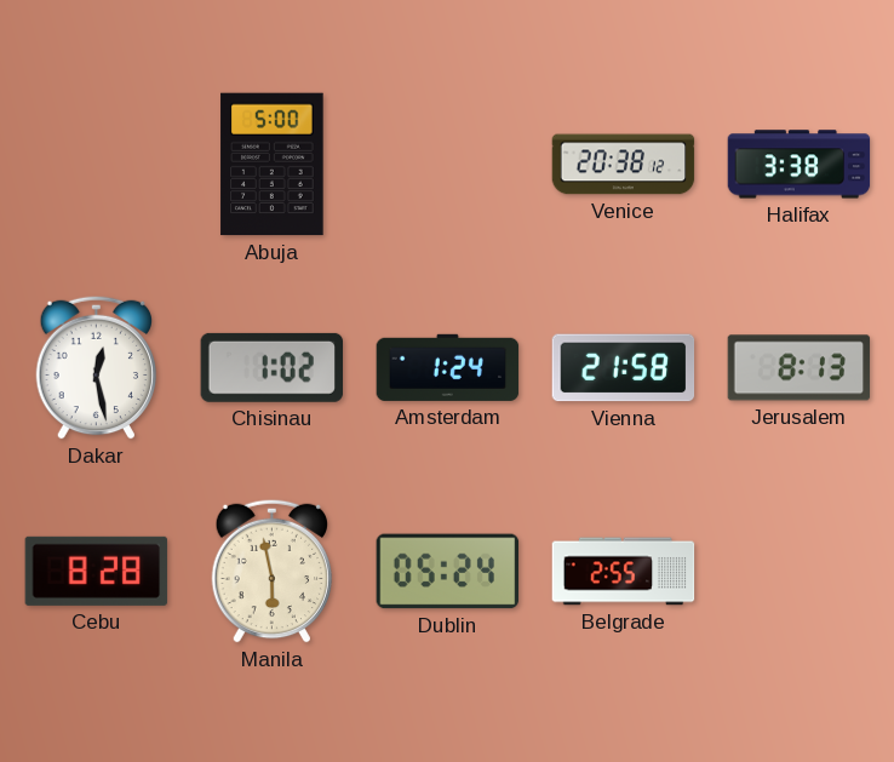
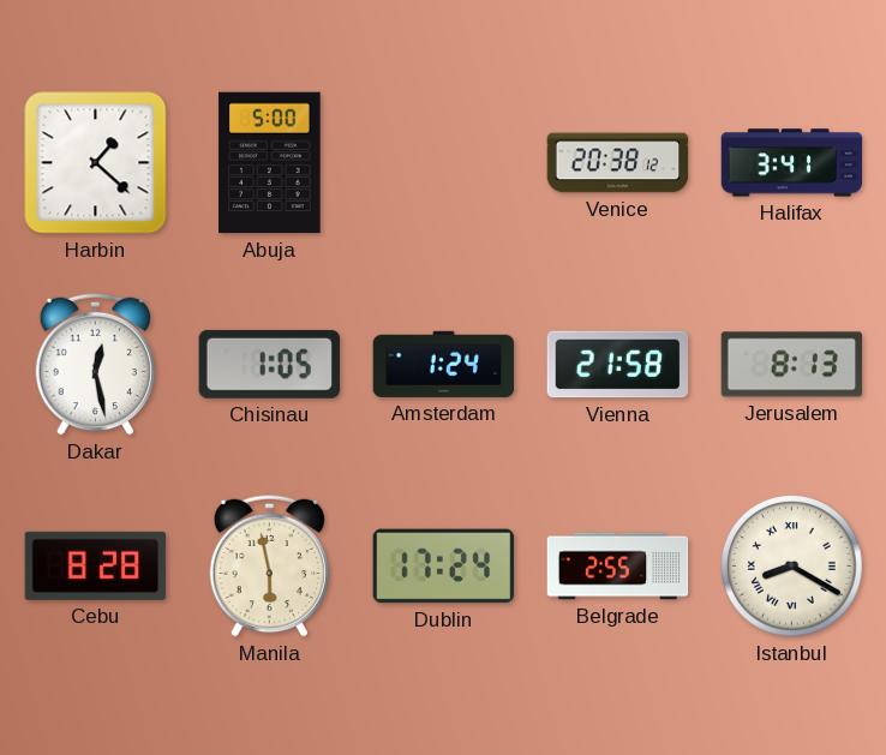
Harbin: none -> 1:22 (96, 163)
Halifax: 3:38 -> 3:41 (792, 163)
Chisinau: 1:02 -> 1:05 (269, 364)
Dublin: 05:24 -> 17:24 (444, 567)
Istanbul: none -> 8:20 (792, 567)
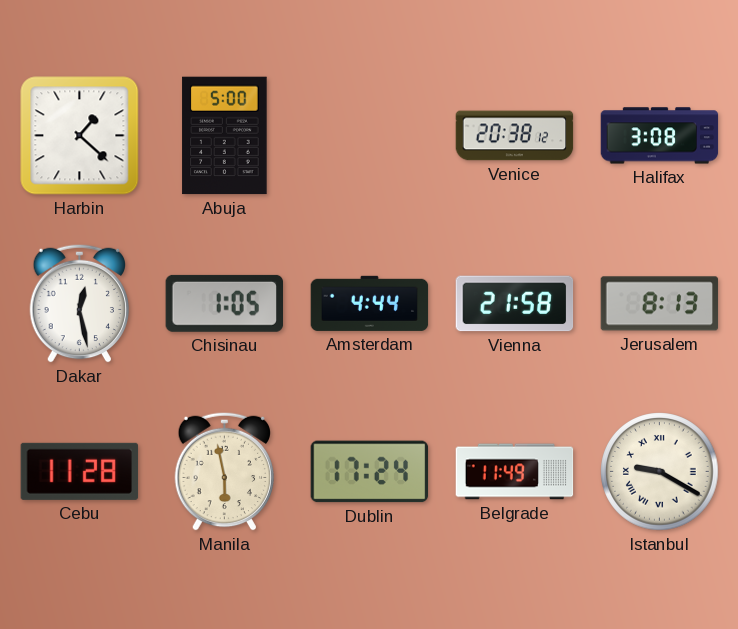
Halifax: 3:41 -> 3:08 (660, 136)
Amsterdam: 1:24 -> 4:44 (370, 303)
Cebu: 8:28 -> 11:28 (80, 471)
Belgrade: 2:55 -> 11:49 (515, 472)
Istanbul: 8:20 -> 9:20 (660, 472)
